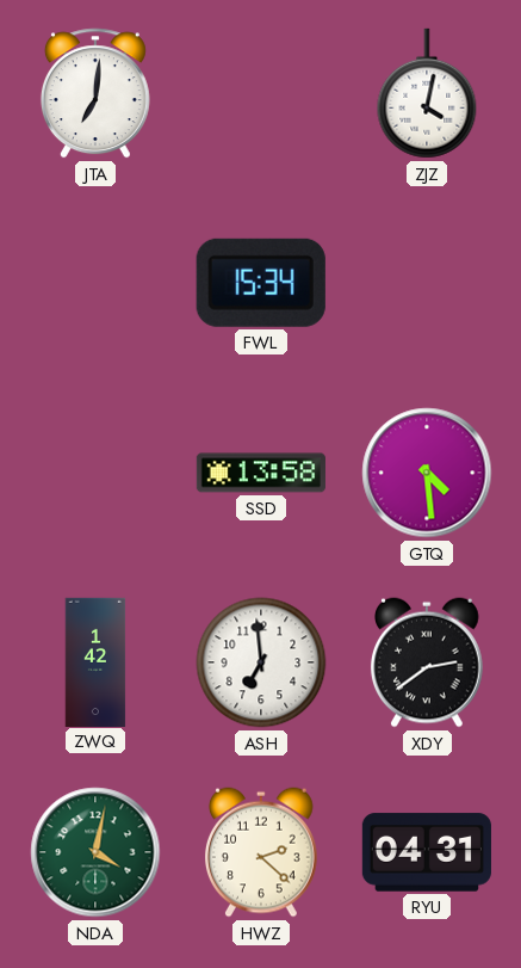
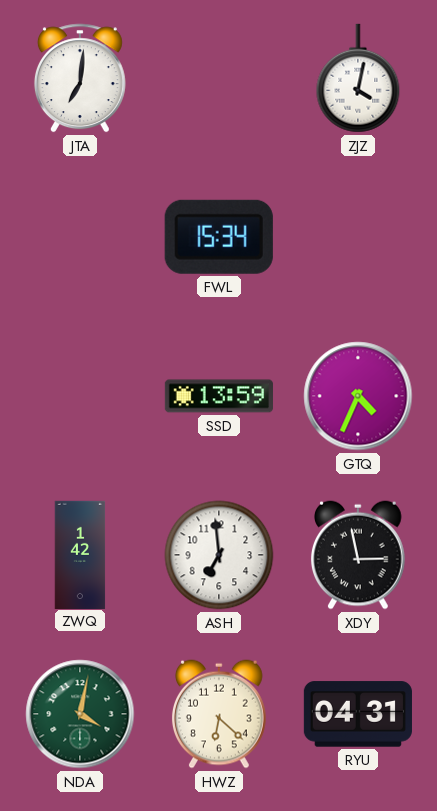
SSD: 13:58 -> 13:59 (218, 396)
GTQ: 4:29 -> 4:34 (358, 396)
XDY: 2:39 -> 2:58 (358, 555)
HWZ: 2:22 -> 6:22 (219, 714)
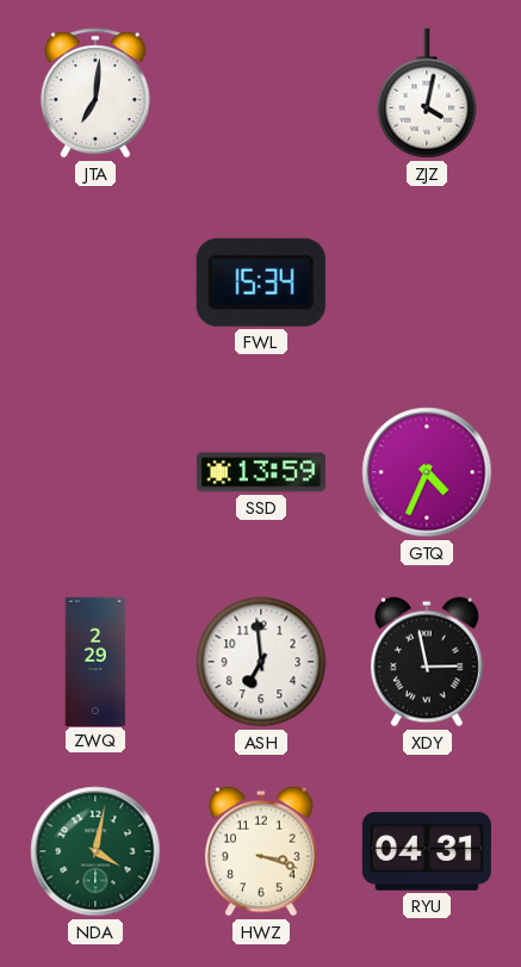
ZWQ: 1:42 -> 2:29 (95, 661)
HWZ: 6:22 -> 3:18 (261, 851)
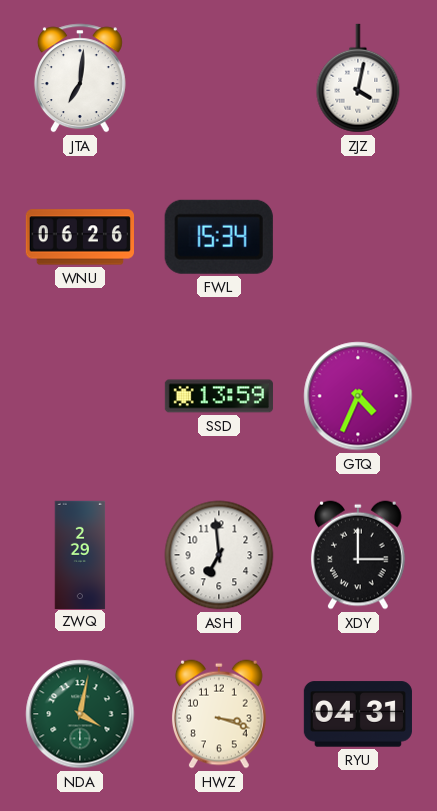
WNU: none -> 06:26 (79, 237)
XDY: 2:58 -> 3:00 (358, 555)
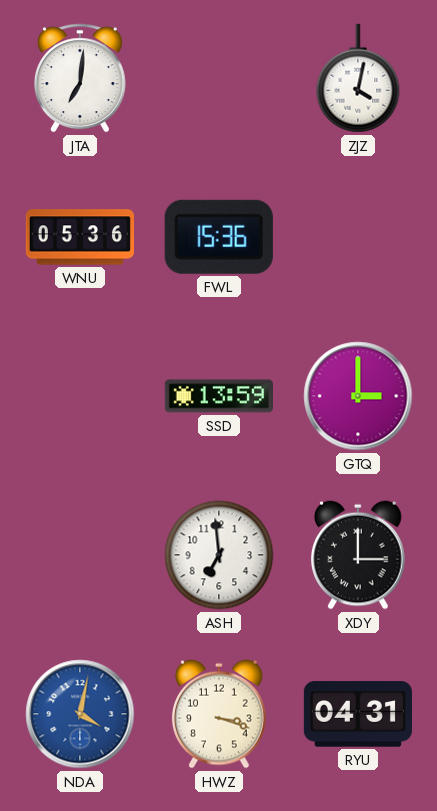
WNU: 06:26 -> 05:36 (79, 237)
FWL: 15:34 -> 15:36 (219, 237)
GTQ: 4:34 -> 3:00 (358, 396)
ZWQ: 2:29 -> none (80, 554)
NDA dial: green -> blue (80, 714)
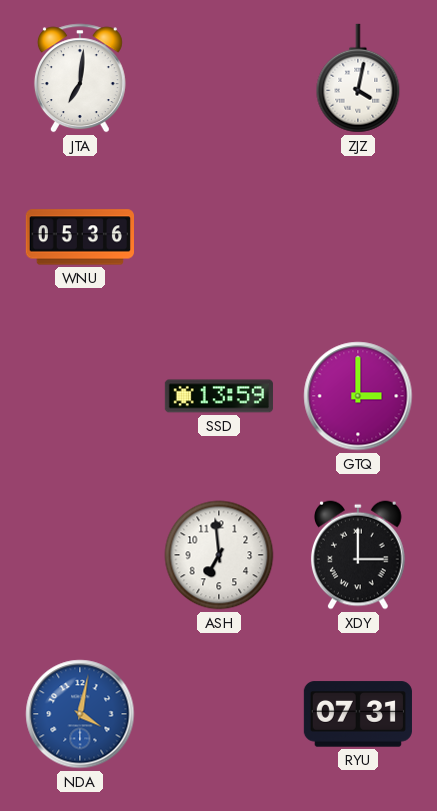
FWL: 15:36 -> none (219, 237)
HWZ: 3:18 -> none (219, 714)
RYU: 04:31 -> 07:31 (358, 714)
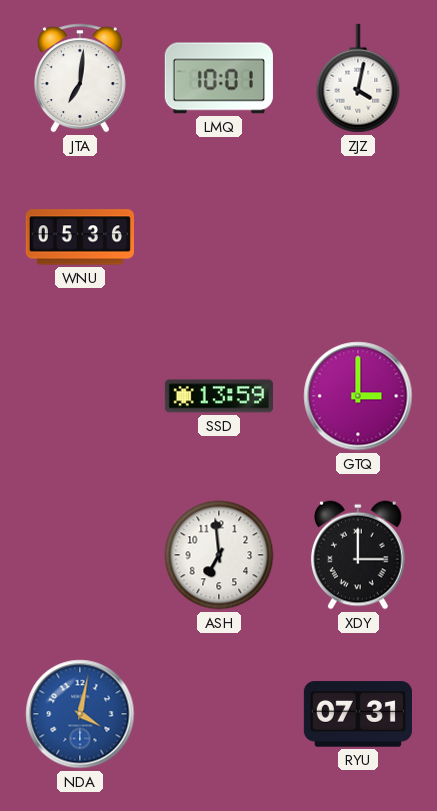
LMQ: none -> 10:01 (219, 78)
